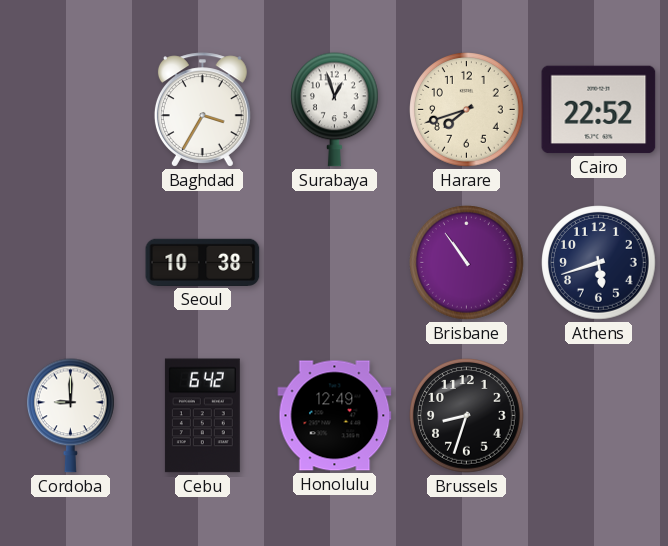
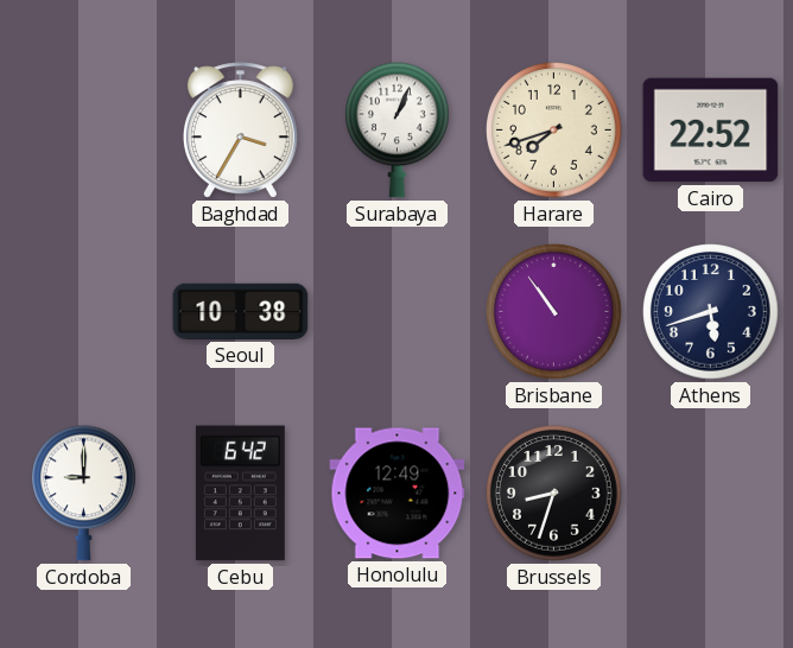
Surabaya: 12:57 -> 1:04 (398, 131)
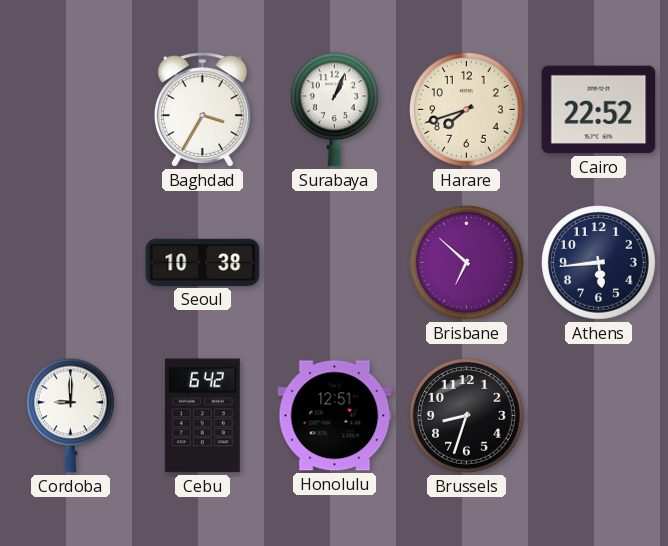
Brisbane: 10:54 -> 6:52 (467, 263)
Athens: 5:42 -> 5:44 (599, 263)
Honolulu: 12:49 -> 12:51 (335, 416)
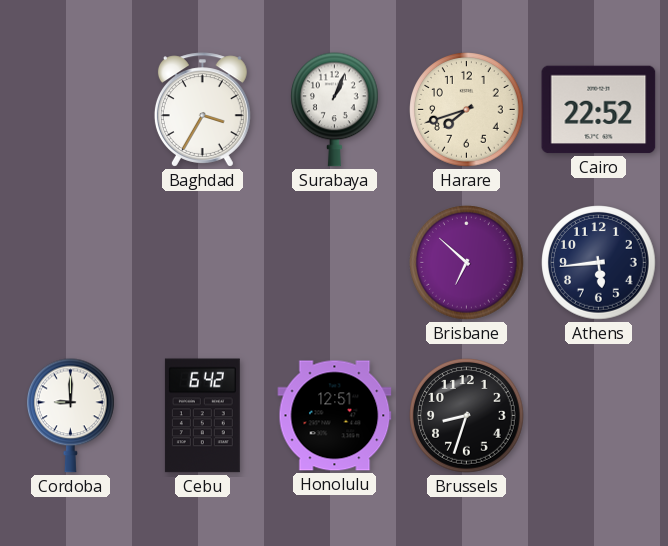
Seoul: 10:38 -> none (203, 262)
